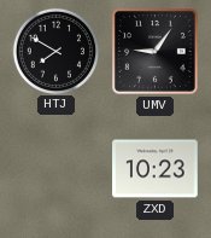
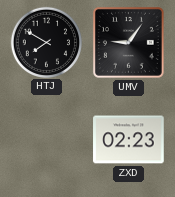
ZXD: 10:23 -> 02:23 (129, 140)
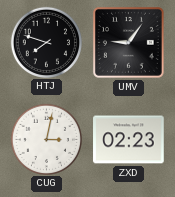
HTJ: 7:50 -> 7:48 (46, 42)
CUG: none -> 3:02 (46, 139)
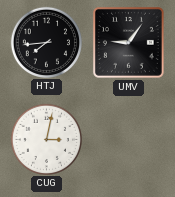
HTJ: 7:48 -> 7:44 (46, 42)
ZXD: 02:23 -> none (129, 140)
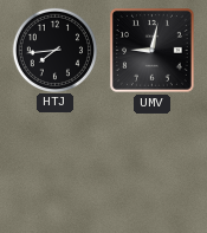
UMV: 9:06 -> 9:02 (151, 50)
CUG: 3:02 -> none (46, 139)
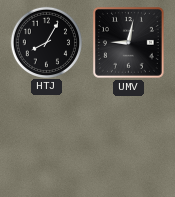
HTJ: 7:44 -> 8:05 (46, 42)
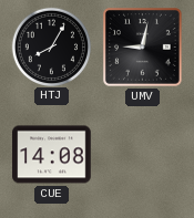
CUE: none -> 14:08 (52, 155)
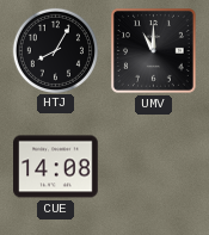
UMV: 9:02 -> 11:00 (153, 50)
